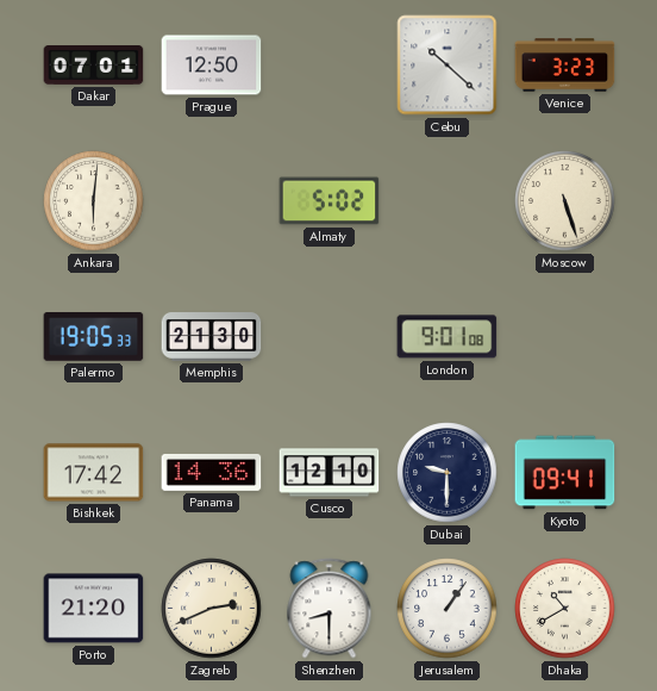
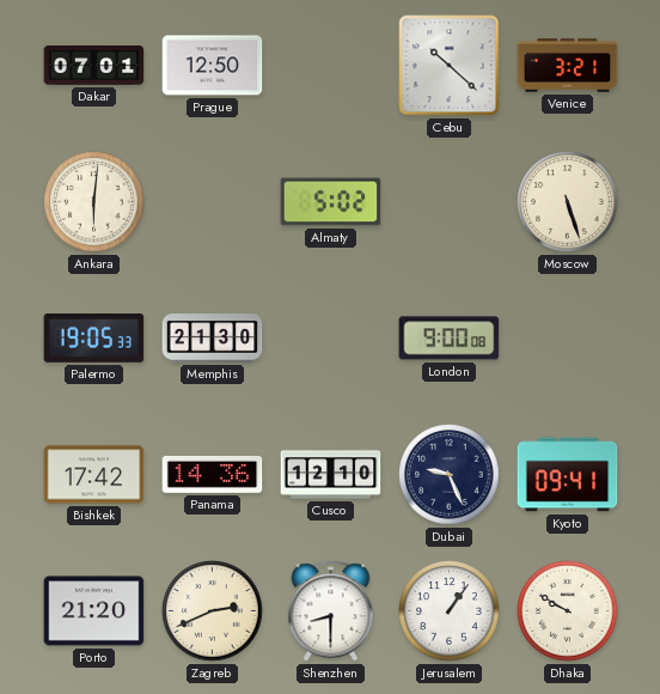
Venice: 3:23 -> 3:21 (568, 66)
London: 9:01 -> 9:00 (450, 339)
Dubai: 9:30 -> 9:26 (450, 475)
Dhaka: 10:40 -> 9:50 (568, 611)
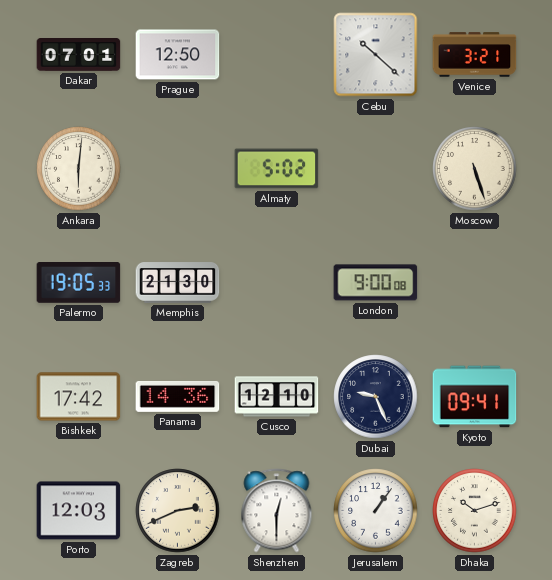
Porto: 21:20 -> 12:03 (79, 511)
Shenzhen: 8:30 -> 12:30 (277, 511)
Dhaka: 9:50 -> 10:12 (475, 511)
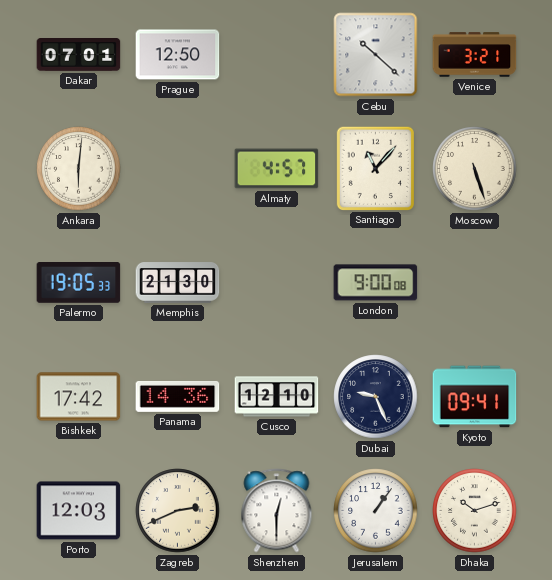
Almaty: 5:02 -> 4:57 (277, 169)
Santiago: none -> 11:07 (375, 168)
